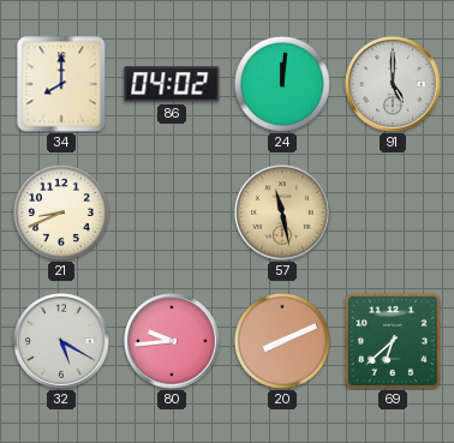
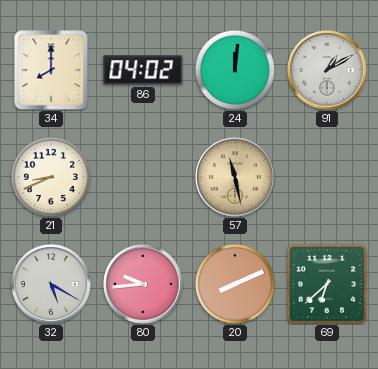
91: 5:00 -> 1:10 (327, 70)
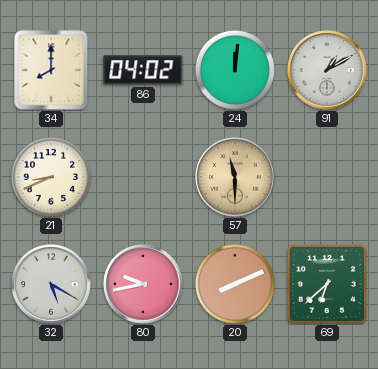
57: 11:28 -> 11:30 (235, 177)
80: 9:44 -> 9:43 (143, 284)
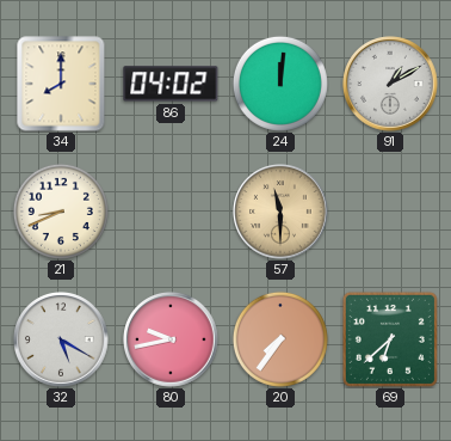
20: 8:11 -> 7:36 (280, 339)
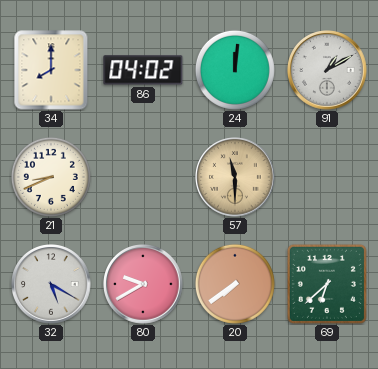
80: 9:43 -> 9:40 (143, 284)
20: 7:36 -> 7:39 (235, 284)
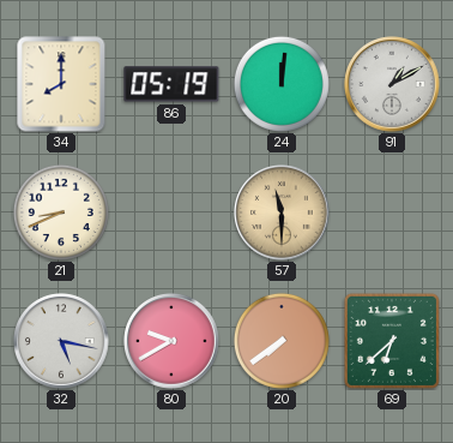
86: 04:02 -> 05:19 (171, 84)
32: 5:20 -> 5:17 (61, 341)
